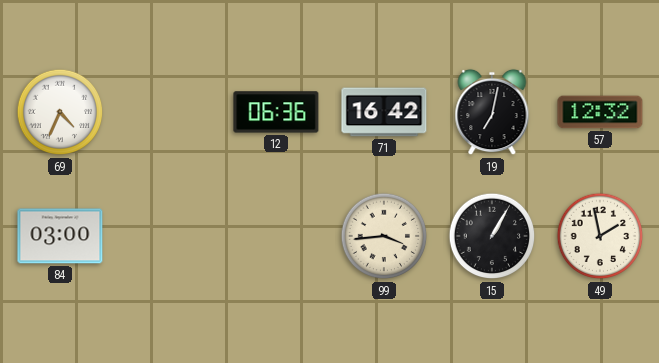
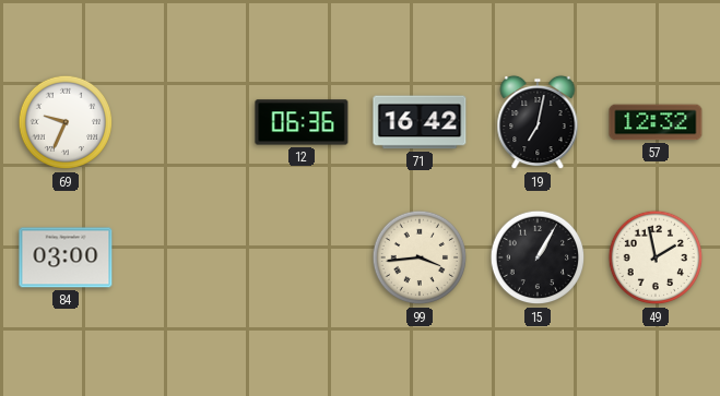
69: 4:34 -> 9:34 (66, 122)
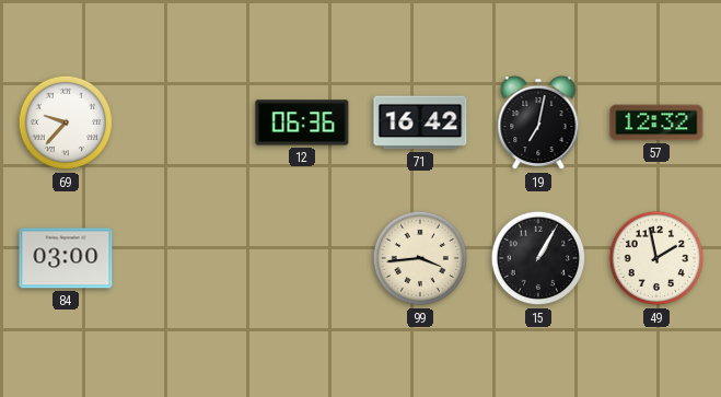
69: 9:34 -> 9:37 (66, 122)
